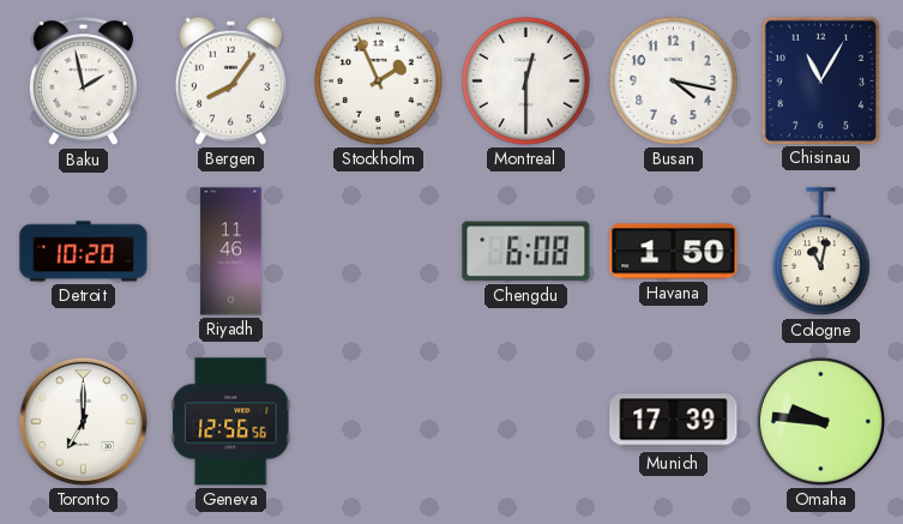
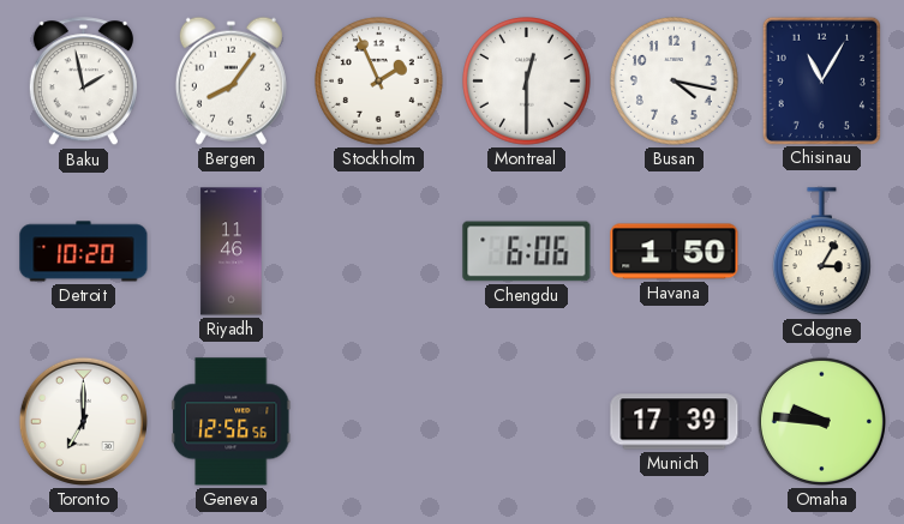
Chengdu: 6:08 -> 6:06 (527, 252)
Cologne: 11:02 -> 3:05 (821, 252)
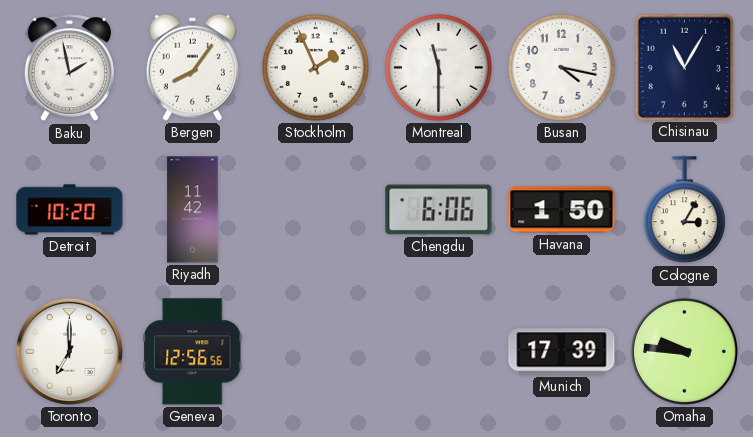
Montreal: 12:30 -> 11:30 (439, 68)
Riyadh: 11:46 -> 11:42 (193, 210)
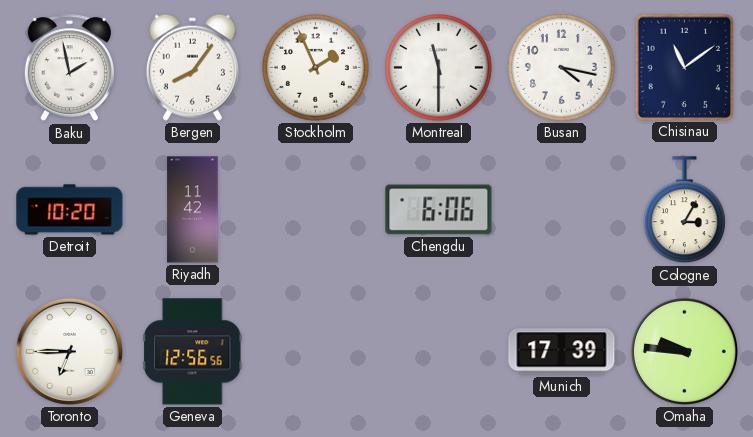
Chisinau: 11:05 -> 11:09 (684, 67)
Havana: 1:50 -> none (562, 210)
Toronto: 7:00 -> 6:45 (69, 351)
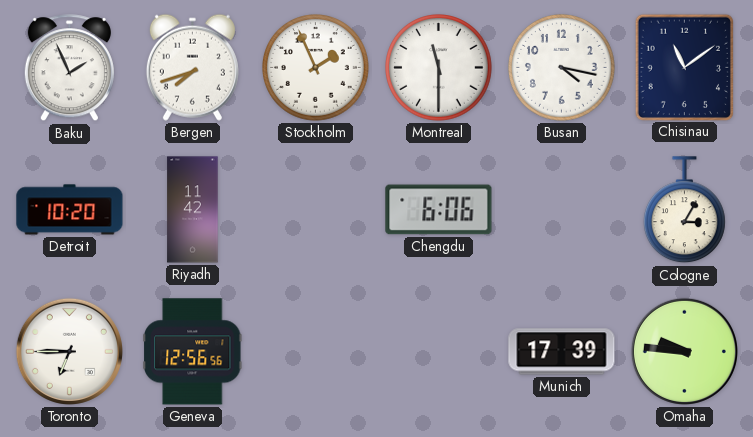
Baku: 1:58 -> 1:56 (69, 68)
Bergen: 8:06 -> 7:42 (192, 67)
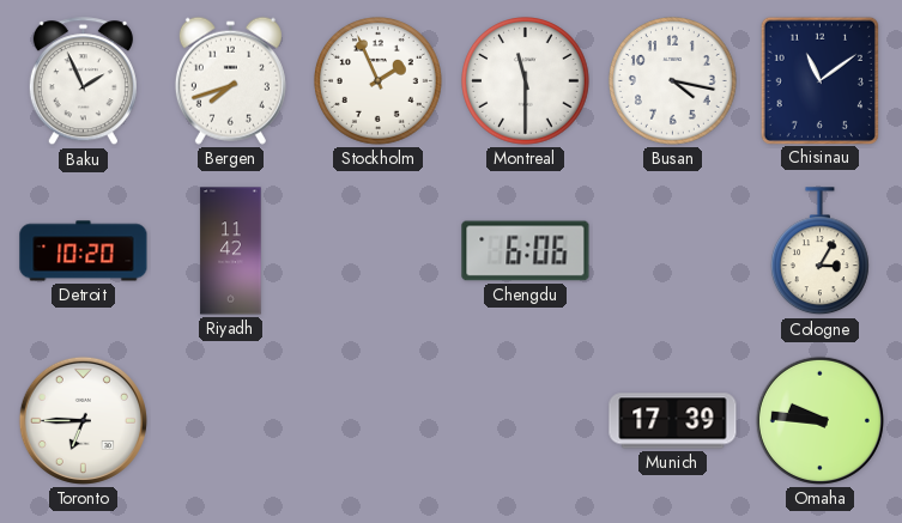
Geneva: 12:56 -> none (193, 352)
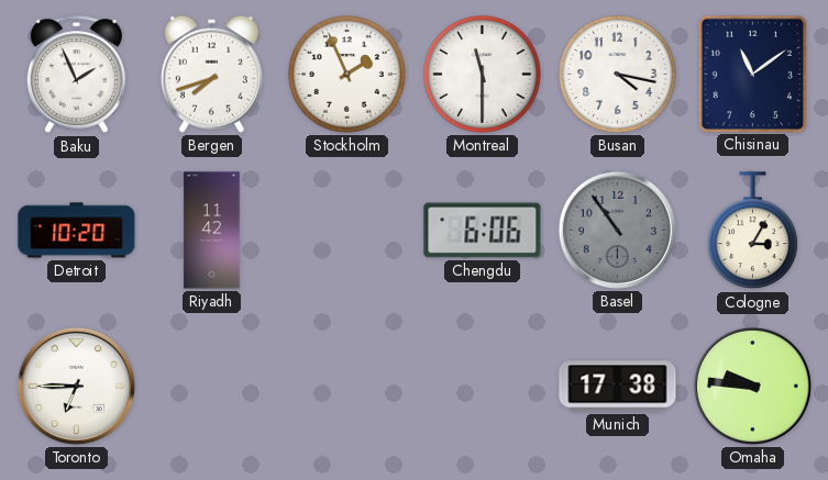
Basel: none -> 10:54 (617, 230)
Munich: 17:39 -> 17:38 (618, 387)
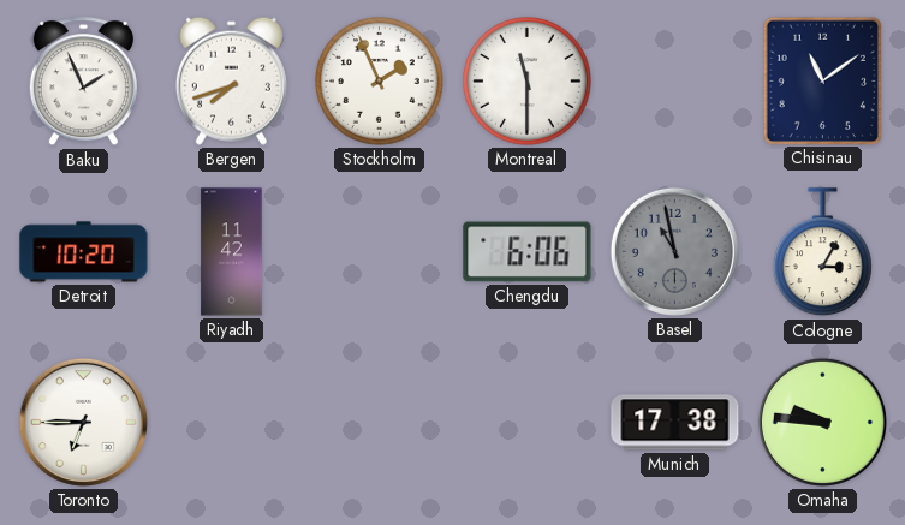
Busan: 4:17 -> none (618, 75)
Basel: 10:54 -> 10:58 (674, 251)
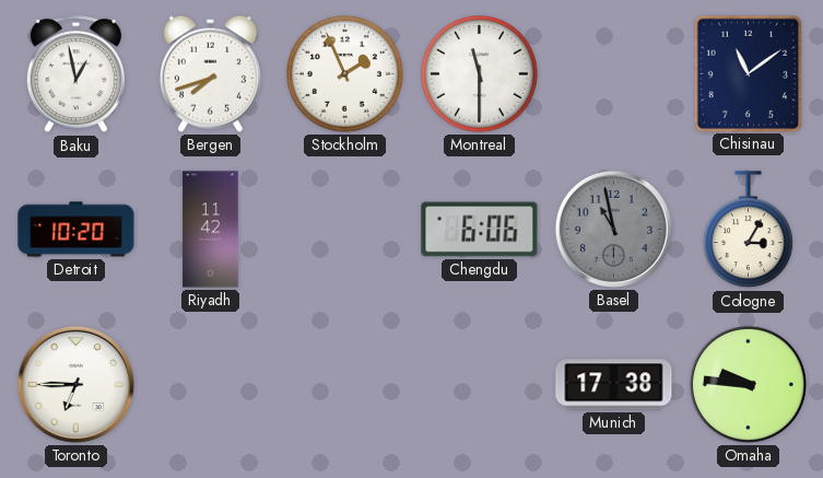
Baku: 1:56 -> 12:58 (75, 74)
